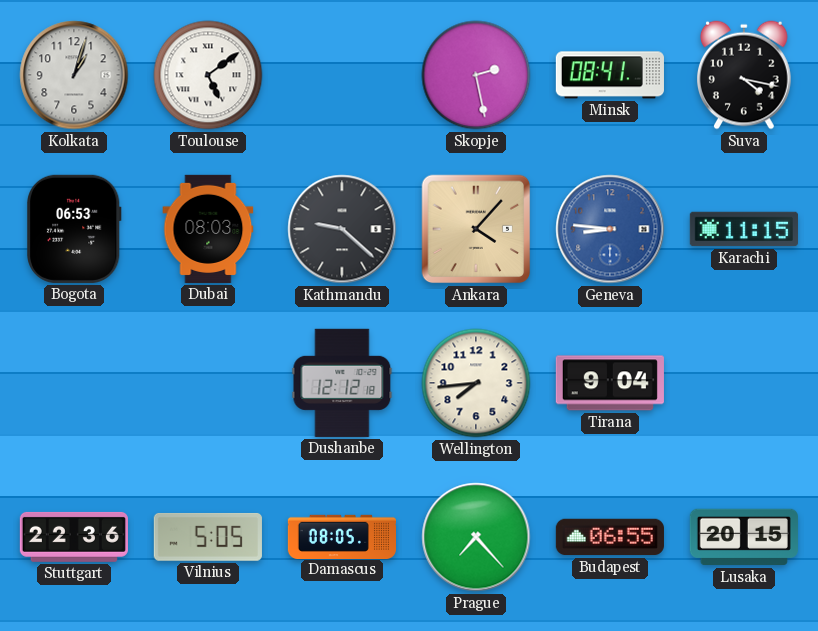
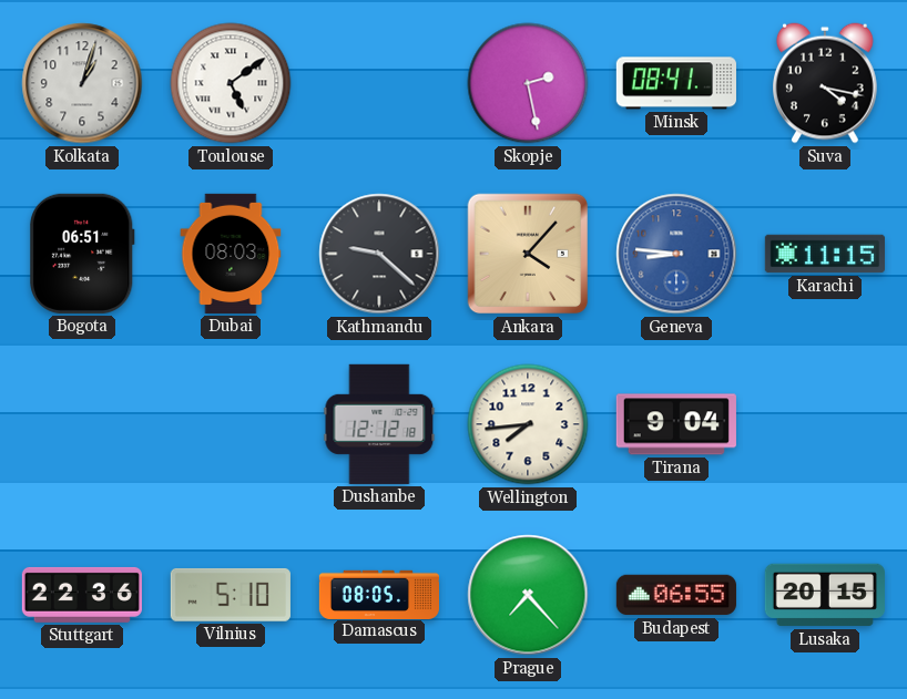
Bogota: 06:53 -> 06:51 (82, 254)
Vilnius: 5:05 -> 5:10 (231, 595)
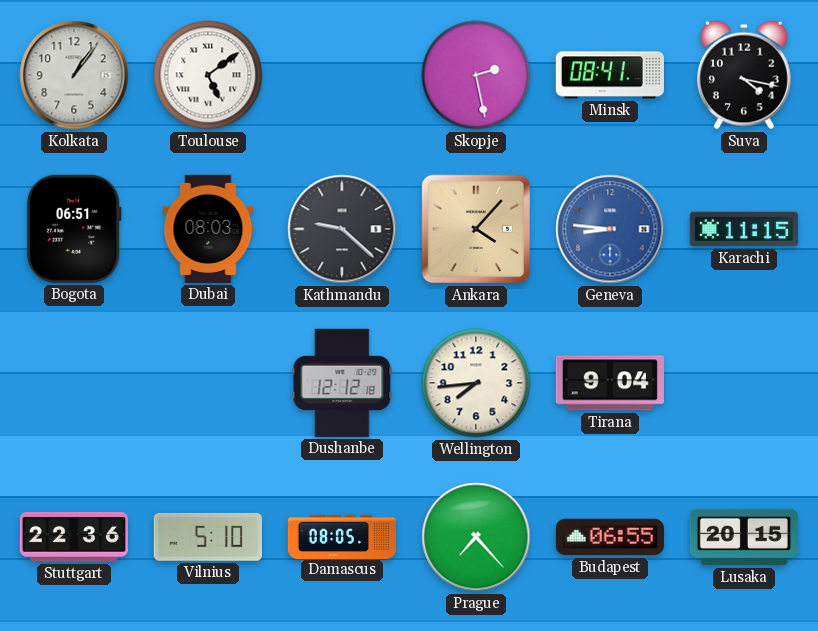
Kolkata: 1:03 -> 1:06 (74, 75)
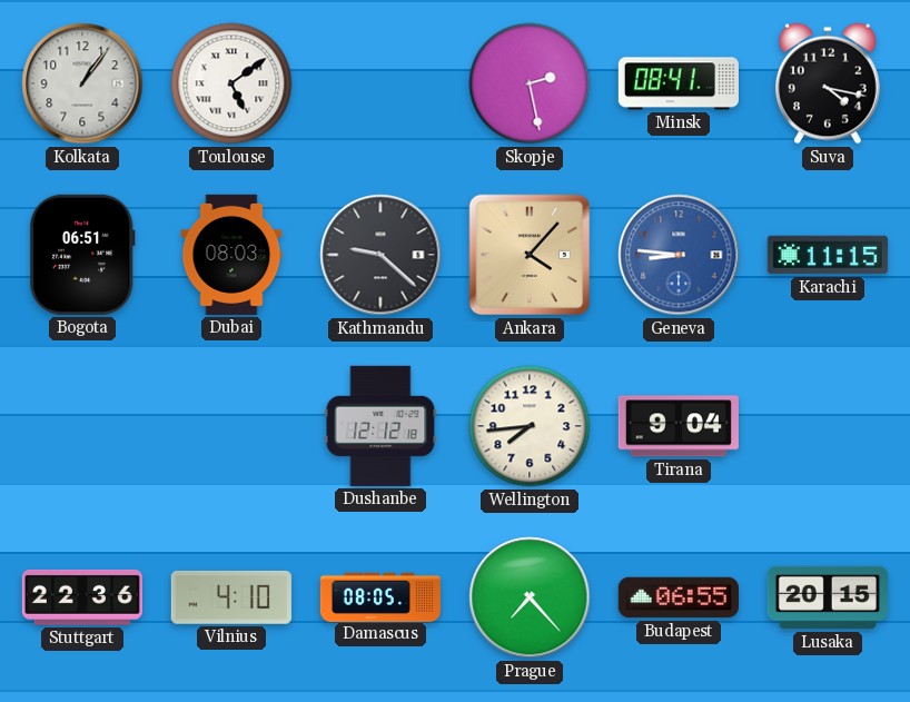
Vilnius: 5:10 -> 4:10 (231, 597)
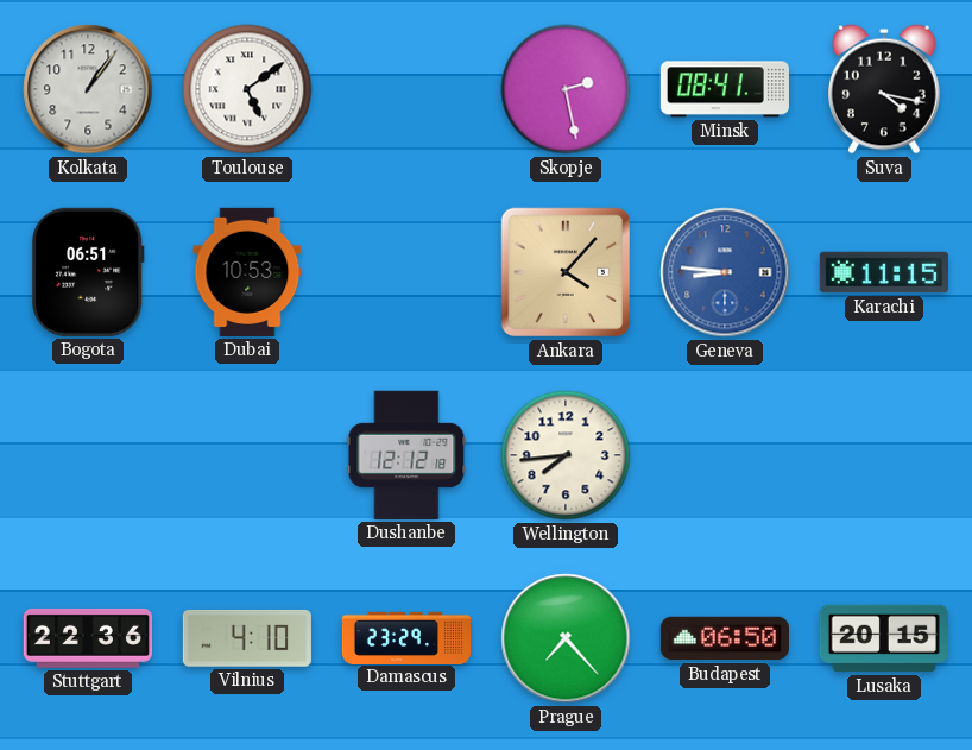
Dubai: 08:03 -> 10:53 (247, 272)
Kathmandu: 9:22 -> none (380, 255)
Tirana: 9:04 -> none (679, 426)
Damascus: 08:05 -> 23:29 (405, 637)
Budapest: 06:55 -> 06:50 (725, 638)
